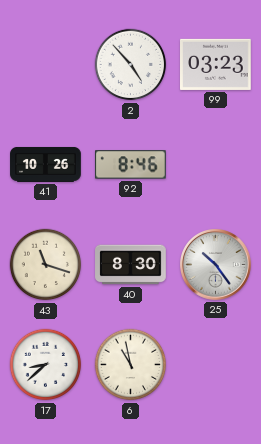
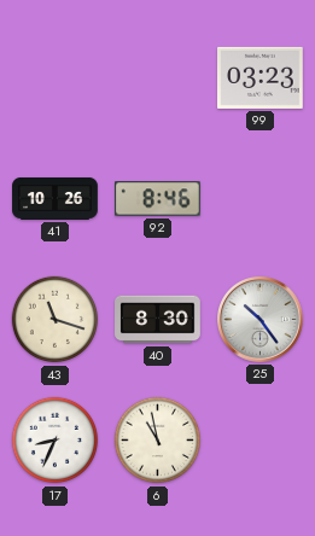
2: 4:53 -> none (131, 65)
17: 8:38 -> 8:34 (56, 441)
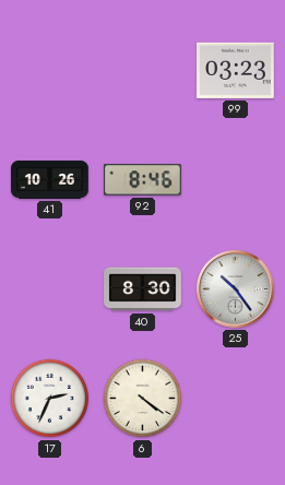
43: 11:18 -> none (56, 320)
17: 8:34 -> 2:34 (50, 399)
6: 10:58 -> 4:21 (143, 399)
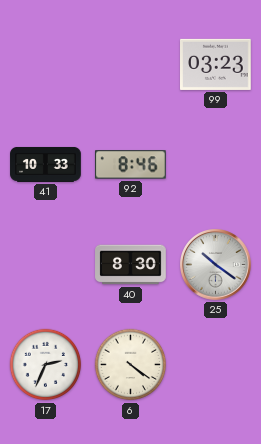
41: 10:26 -> 10:33 (46, 165)
25: 10:24 -> 10:21 (216, 265)
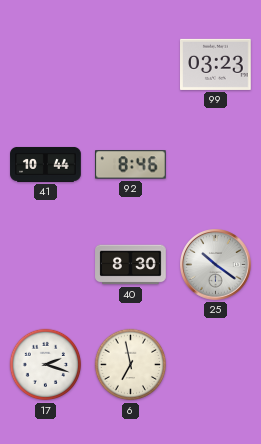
41: 10:33 -> 10:44 (46, 165)
17: 2:34 -> 2:18 (46, 365)
6: 4:21 -> 6:58 (131, 365)
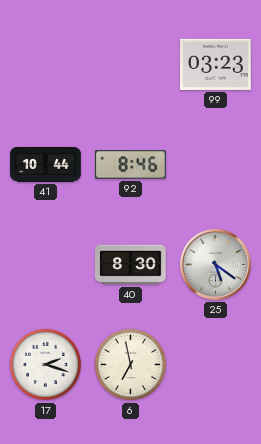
25: 10:21 -> 5:21 (216, 265)
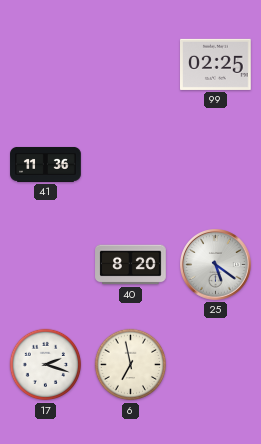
99: 03:23 -> 02:25 (216, 64)
41: 10:44 -> 11:36 (46, 165)
92: 8:46 -> none (131, 165)
40: 8:30 -> 8:20 (131, 265)
